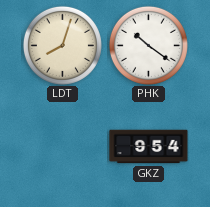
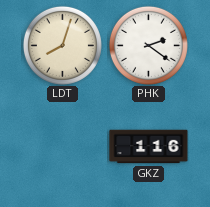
PHK: 10:21 -> 2:21 (148, 45)
GKZ: 9:54 -> 1:16 (149, 147)
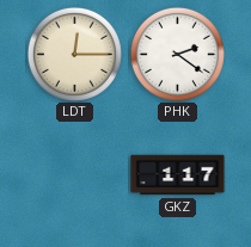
LDT: 8:03 -> 12:15 (74, 54)
GKZ: 1:16 -> 1:17 (178, 175)
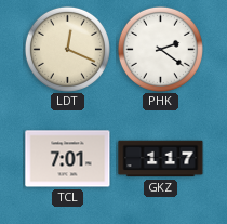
LDT: 12:15 -> 12:19 (67, 49)
TCL: none -> 7:01 (68, 159)
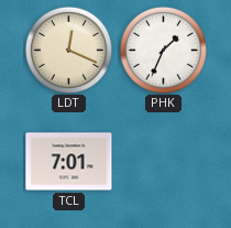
PHK: 2:21 -> 1:34 (163, 50)
GKZ: 1:17 -> none (161, 159)
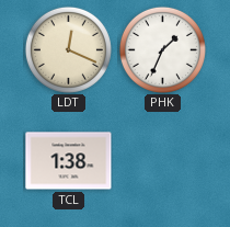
TCL: 7:01 -> 1:38 (69, 161)
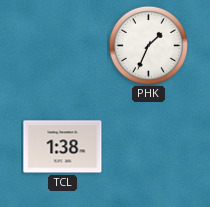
LDT: 12:19 -> none (68, 49)
